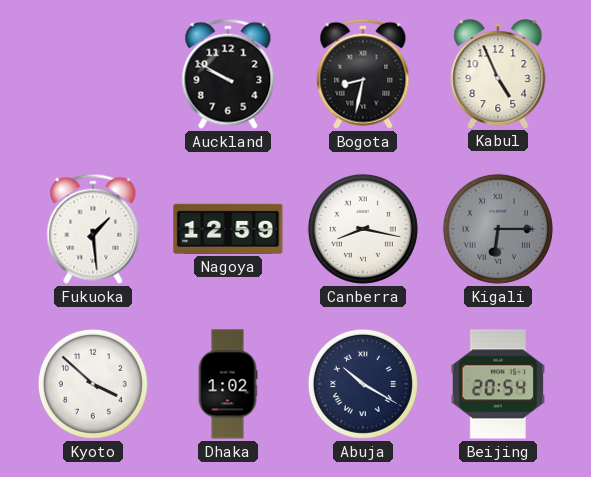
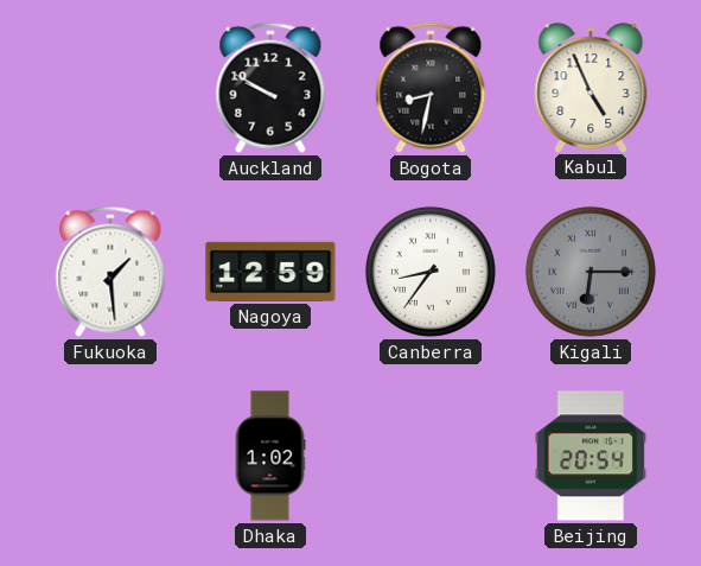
Canberra: 8:17 -> 8:36 (431, 272)
Kyoto: 3:52 -> none (93, 384)
Abuja: 10:20 -> none (363, 384)
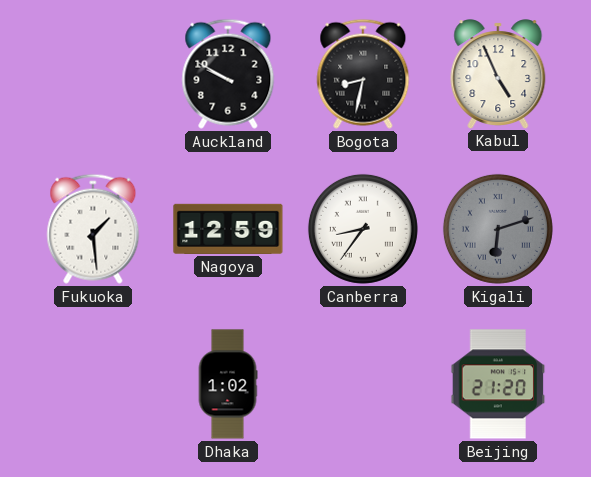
Kigali: 6:15 -> 6:12 (498, 229)
Beijing: 20:54 -> 21:20 (498, 384)
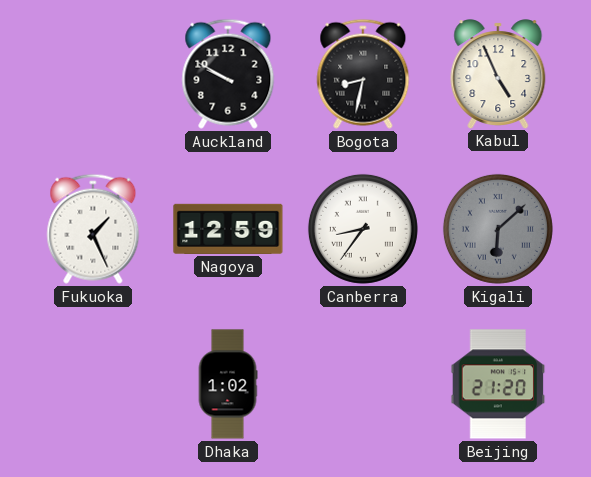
Fukuoka: 1:29 -> 1:26 (93, 229)
Kigali: 6:12 -> 6:08 (498, 229)
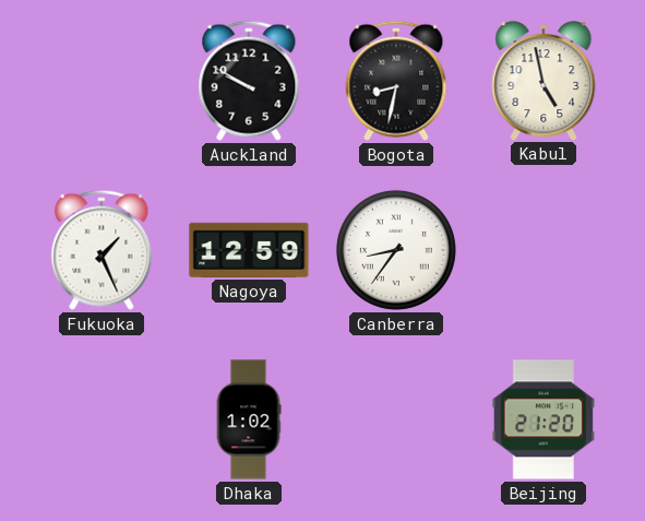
Kabul: 4:56 -> 4:58 (544, 81)
Kigali: 6:08 -> none (498, 229)
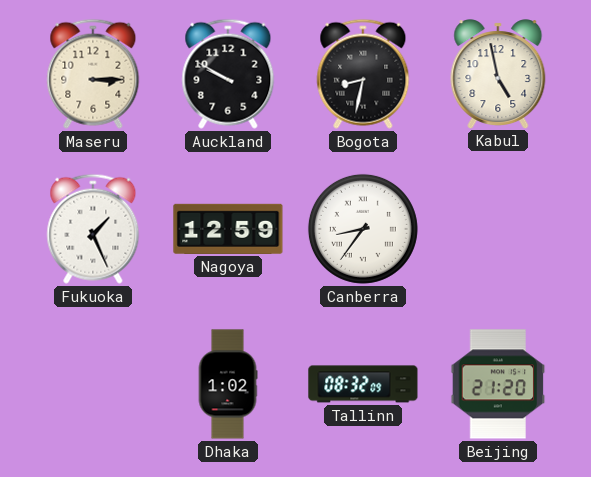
Maseru: none -> 3:15 (93, 74)
Tallinn: none -> 08:32 (363, 384)
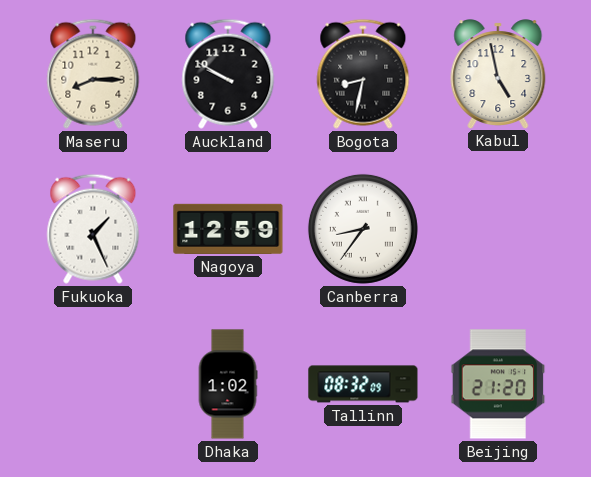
Maseru: 3:15 -> 8:15 (93, 74)
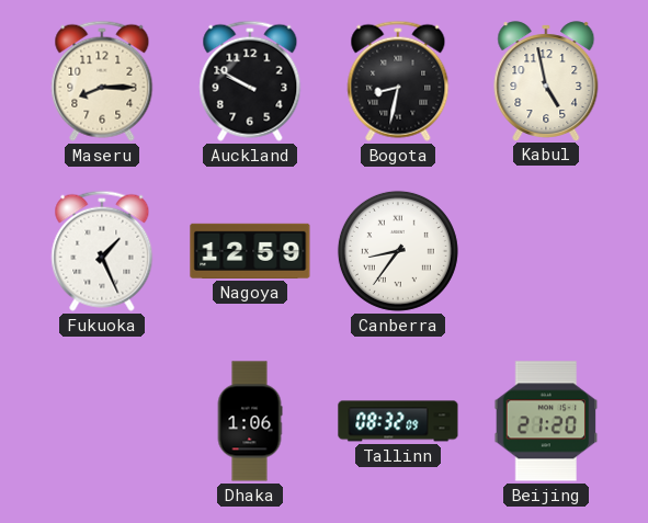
Dhaka: 1:02 -> 1:06 (250, 421)
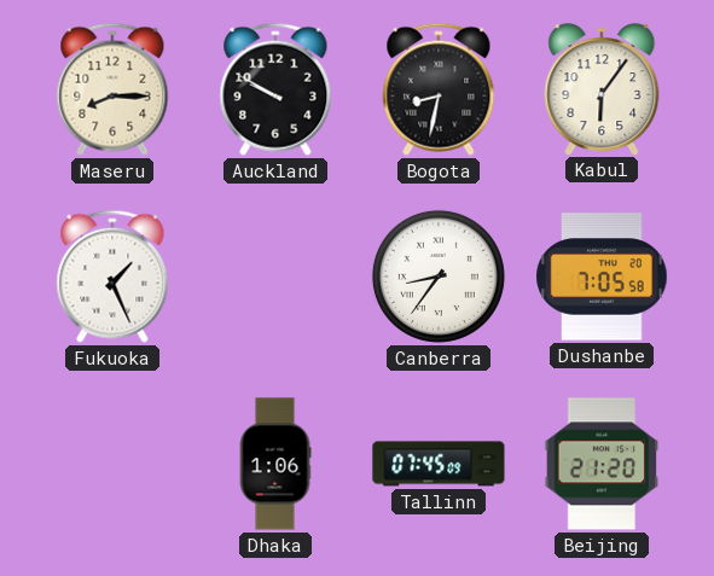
Kabul: 4:58 -> 6:06 (602, 89)
Nagoya: 12:59 -> none (250, 251)
Dushanbe: none -> 7:05 (602, 277)
Tallinn: 08:32 -> 07:45 (439, 464)
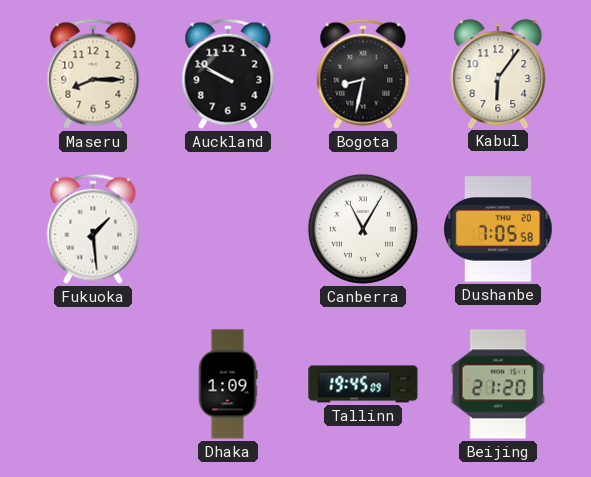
Fukuoka: 1:26 -> 1:29 (93, 229)
Canberra: 8:36 -> 11:05 (363, 229)
Dhaka: 1:06 -> 1:09 (228, 384)
Tallinn: 07:45 -> 19:45 (363, 384)
